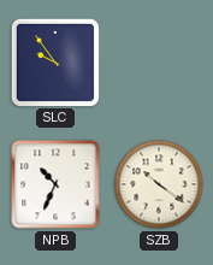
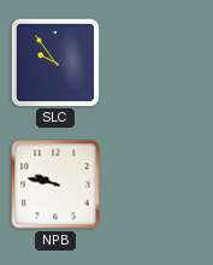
NPB: 10:34 -> 9:47 (55, 184)
SZB: 10:21 -> none (159, 184)
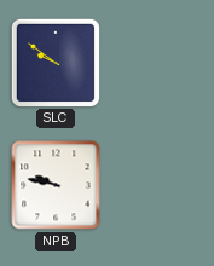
SLC: 9:54 -> 9:51 (54, 62)
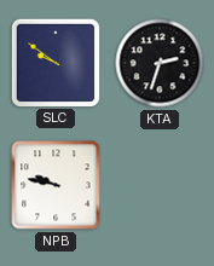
KTA: none -> 2:33 (160, 63)
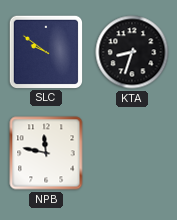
KTA: 2:33 -> 8:33 (132, 52)
NPB: 9:47 -> 11:47 (46, 153)
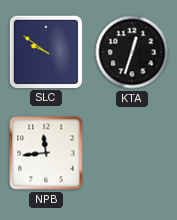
KTA: 8:33 -> 12:33 (132, 52)
NPB: 11:47 -> 11:44 (46, 153)
